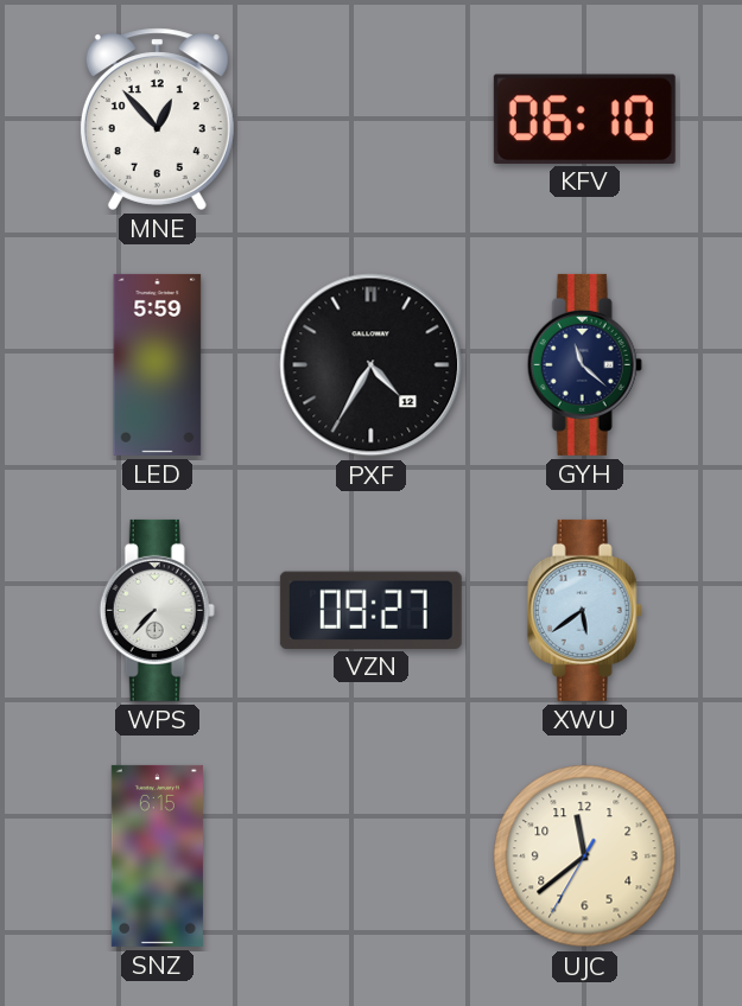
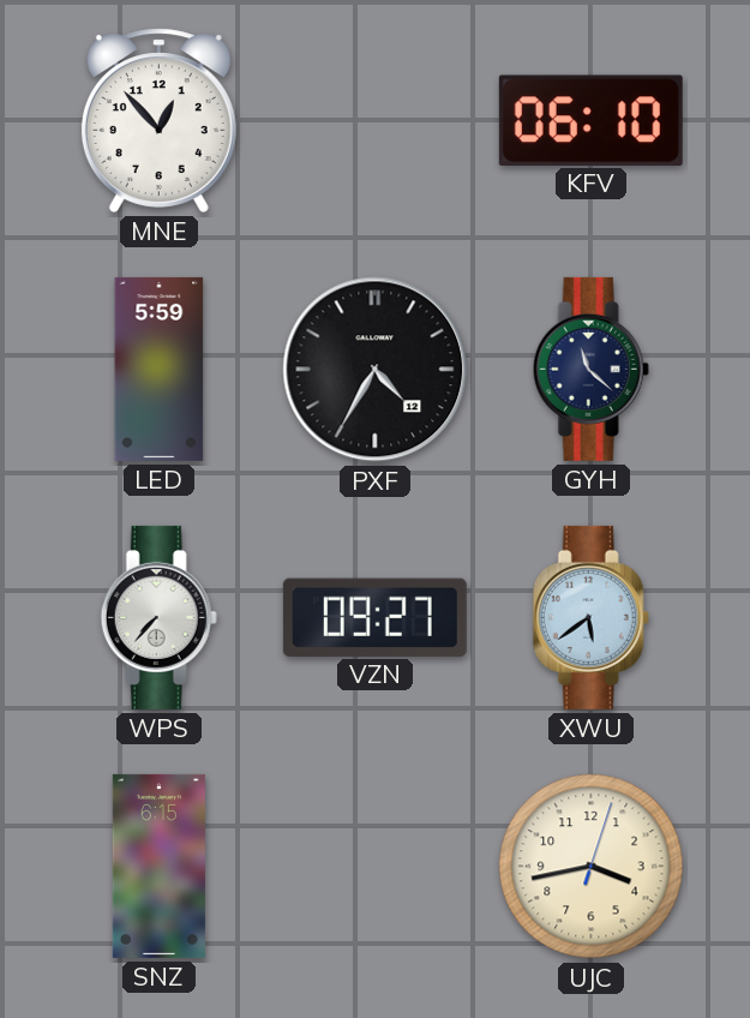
UJC: 11:38 -> 3:43 (592, 867)
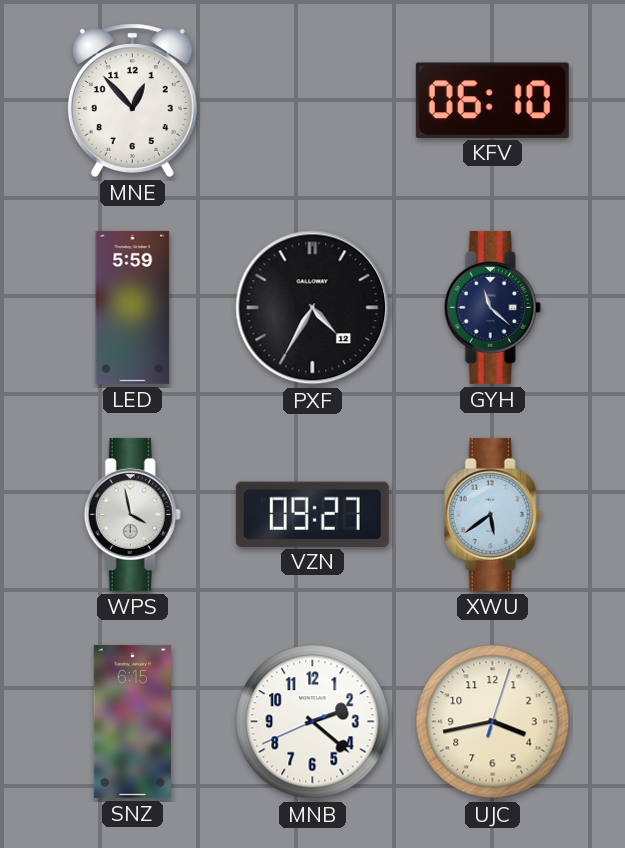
WPS: 7:37 -> 3:58 (132, 514)
MNB: none -> 2:21 (313, 722)
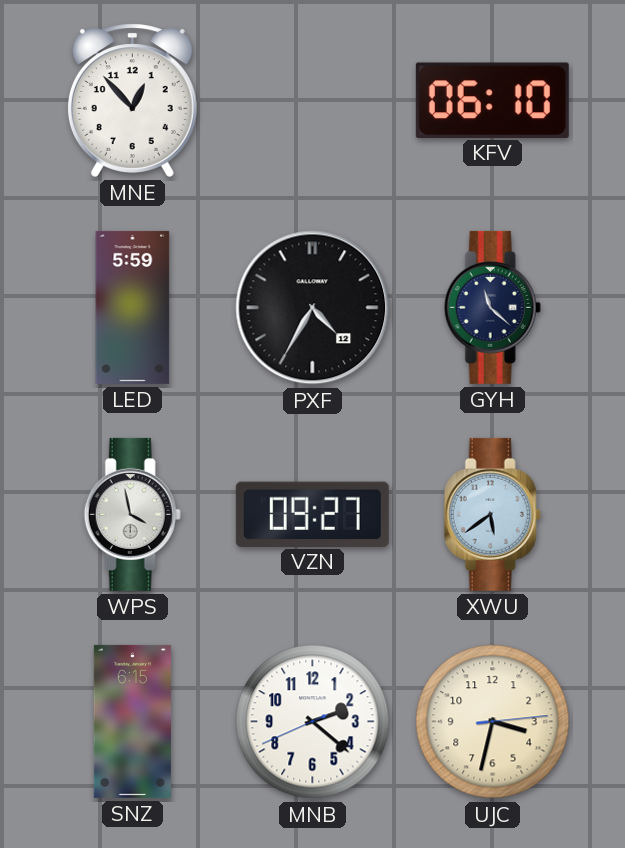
UJC: 3:43 -> 3:32 (493, 722)
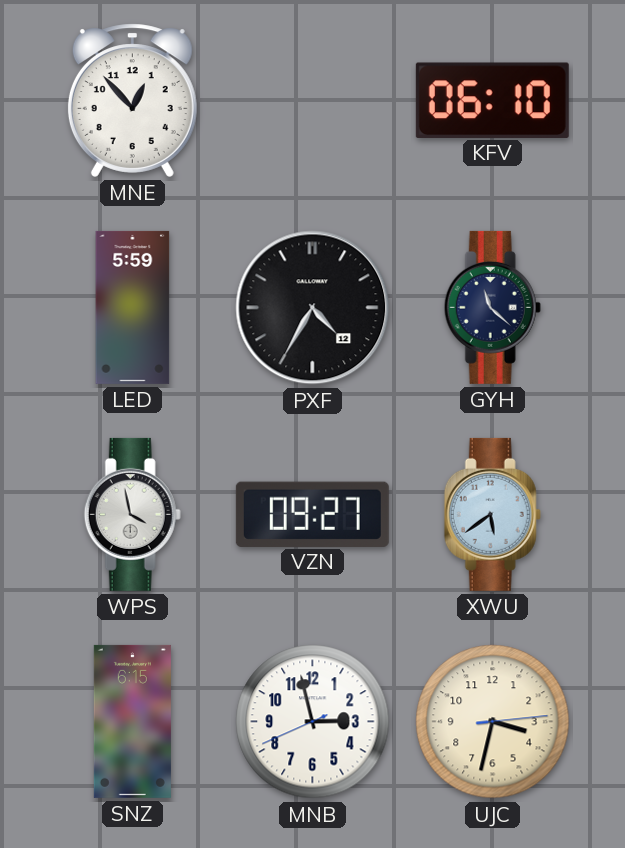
MNB: 2:21 -> 2:57 (313, 722)
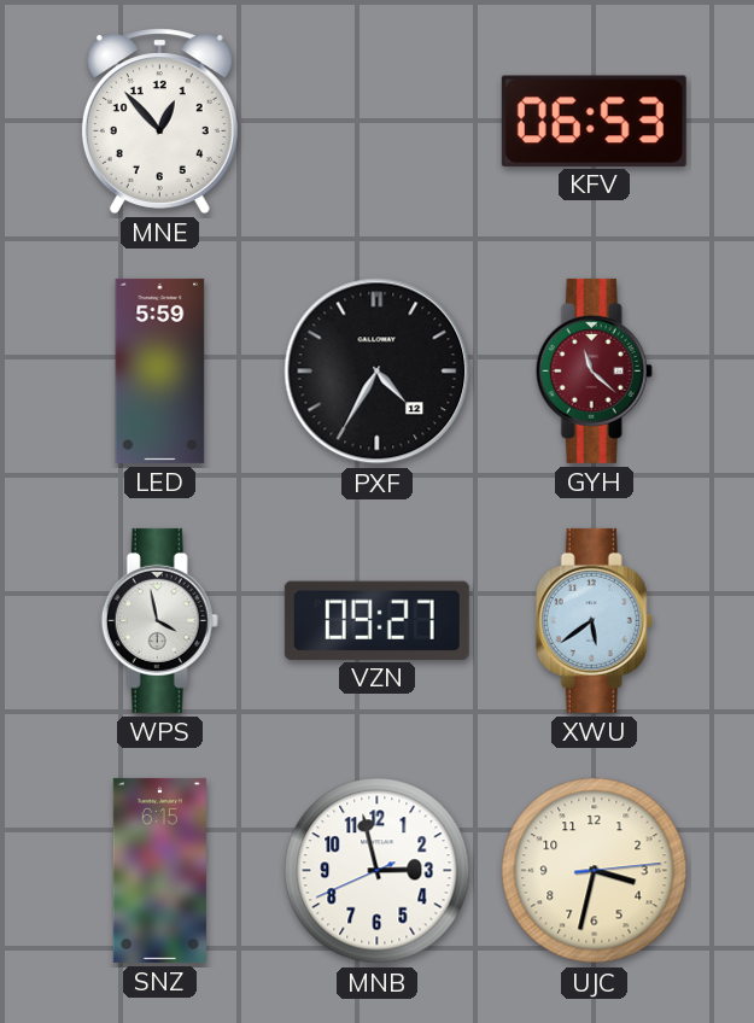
KFV: 06:10 -> 06:53 (594, 121)
GYH dial: navy -> burgundy (594, 370)
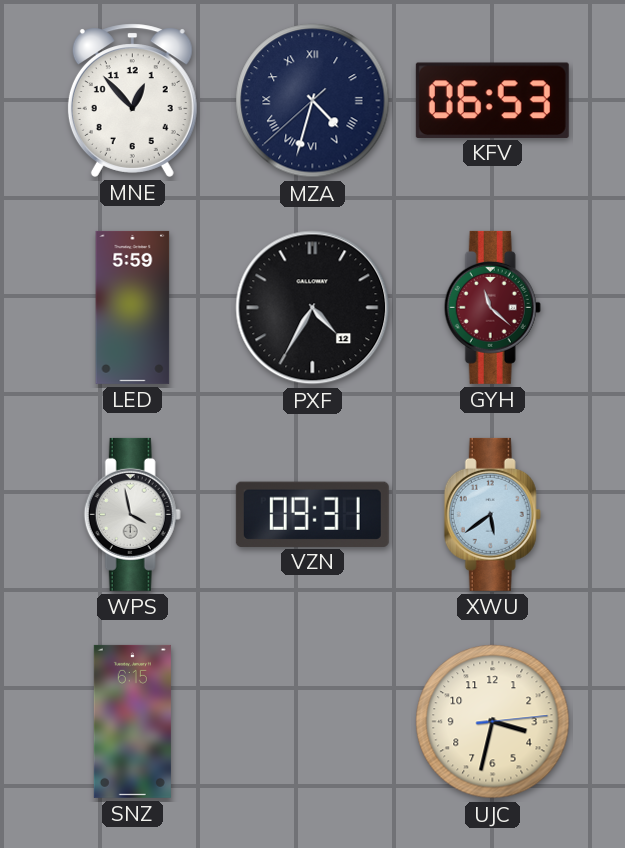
MZA: none -> 4:32 (313, 101)
VZN: 09:27 -> 09:31 (312, 514)
MNB: 2:57 -> none (378, 871)
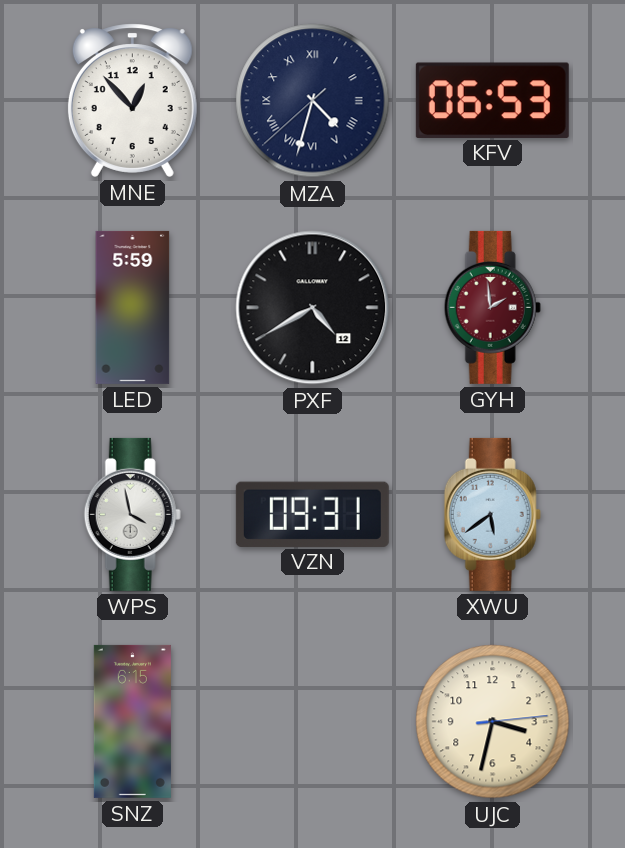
PXF: 4:35 -> 4:40 (313, 308)
GYH: 11:22 -> 1:59 (492, 307)
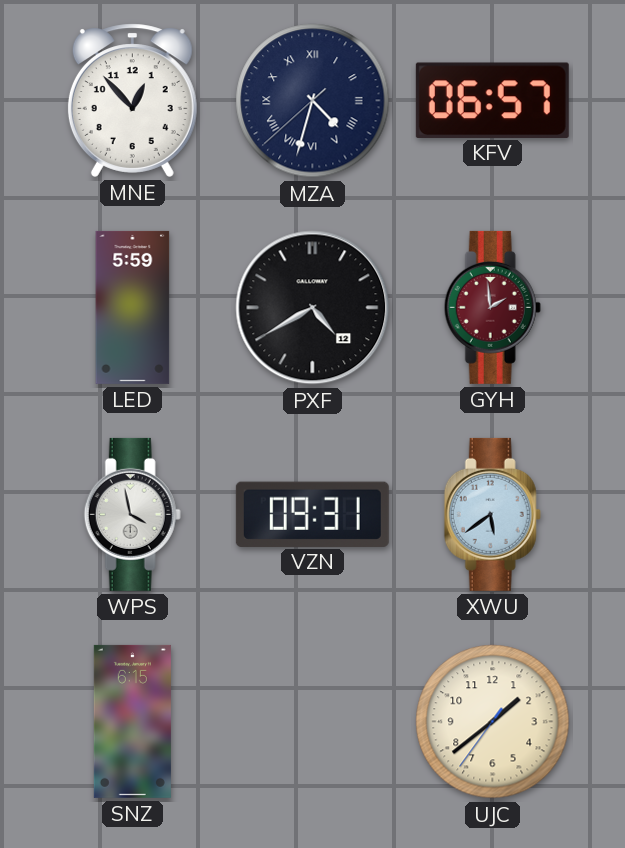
KFV: 06:53 -> 06:57 (492, 100)
UJC: 3:32 -> 1:38 (493, 722)
